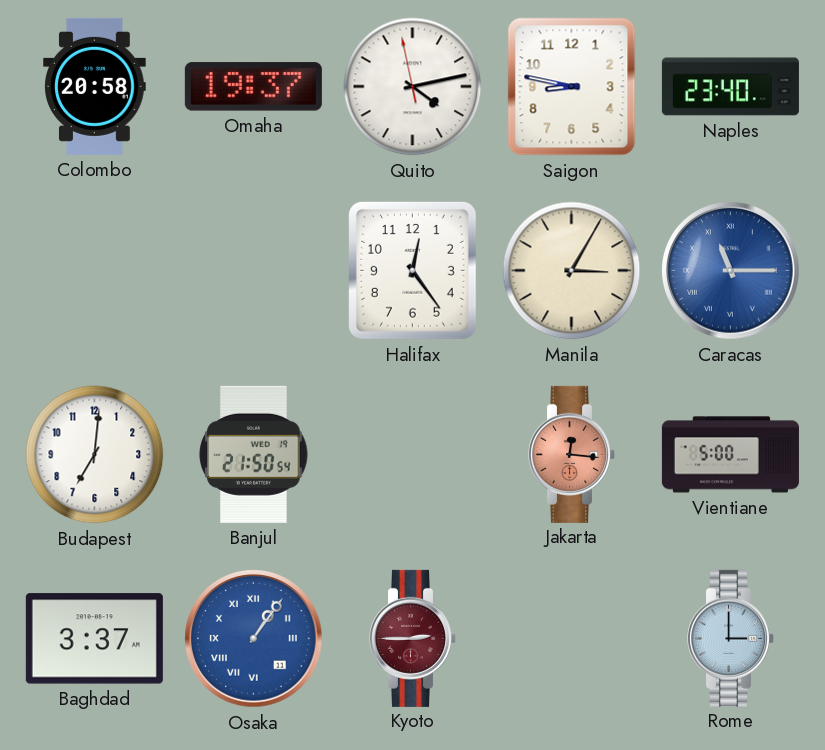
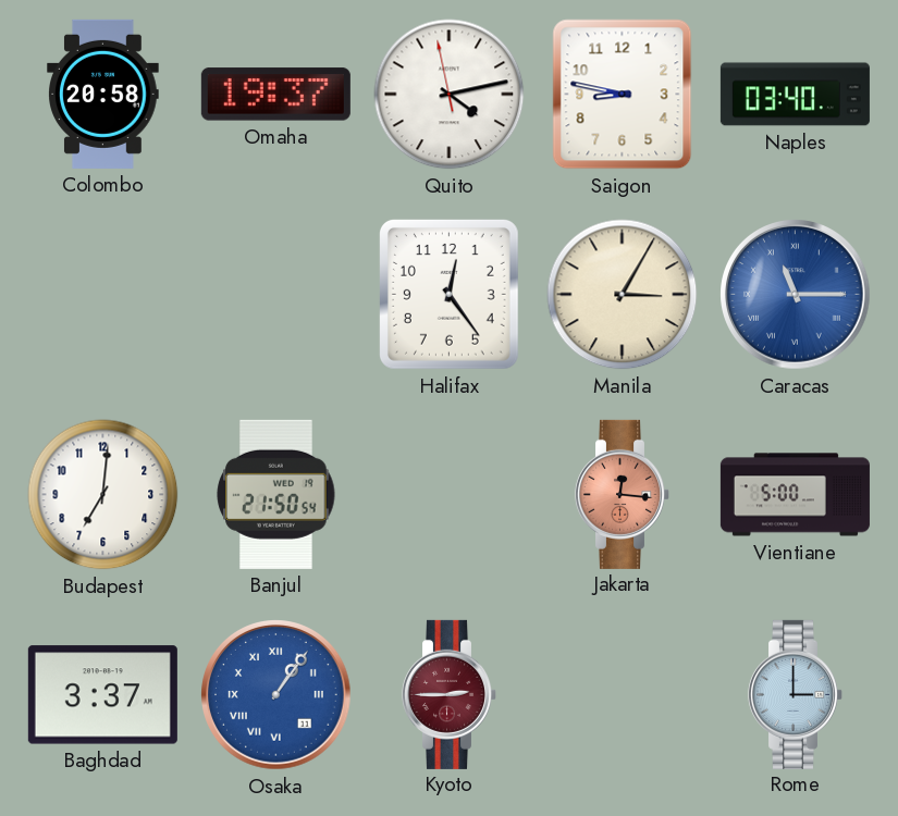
Naples: 23:40 -> 03:40 (795, 95)
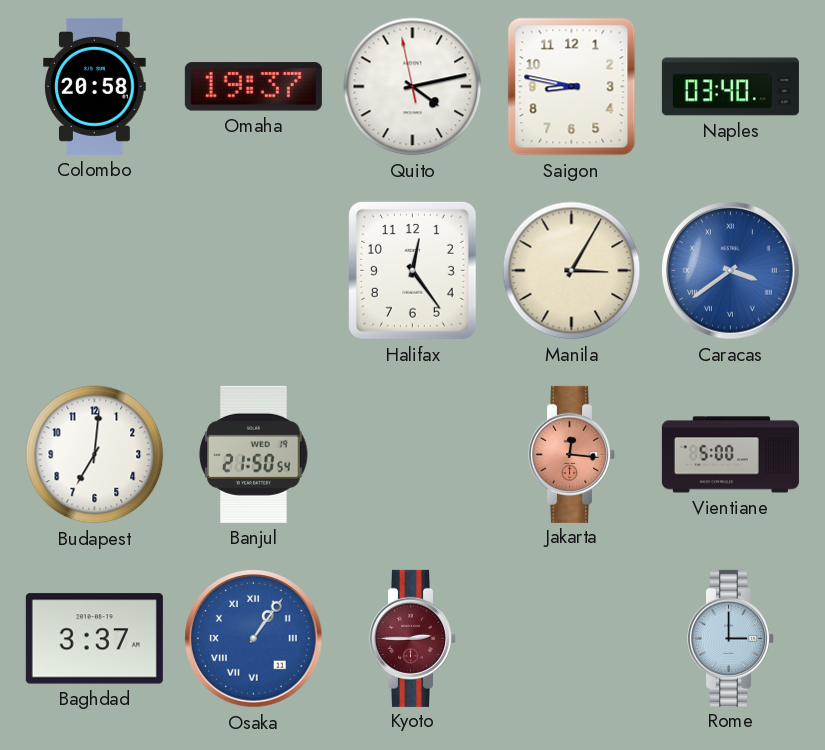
Caracas: 11:15 -> 3:39 (731, 271)
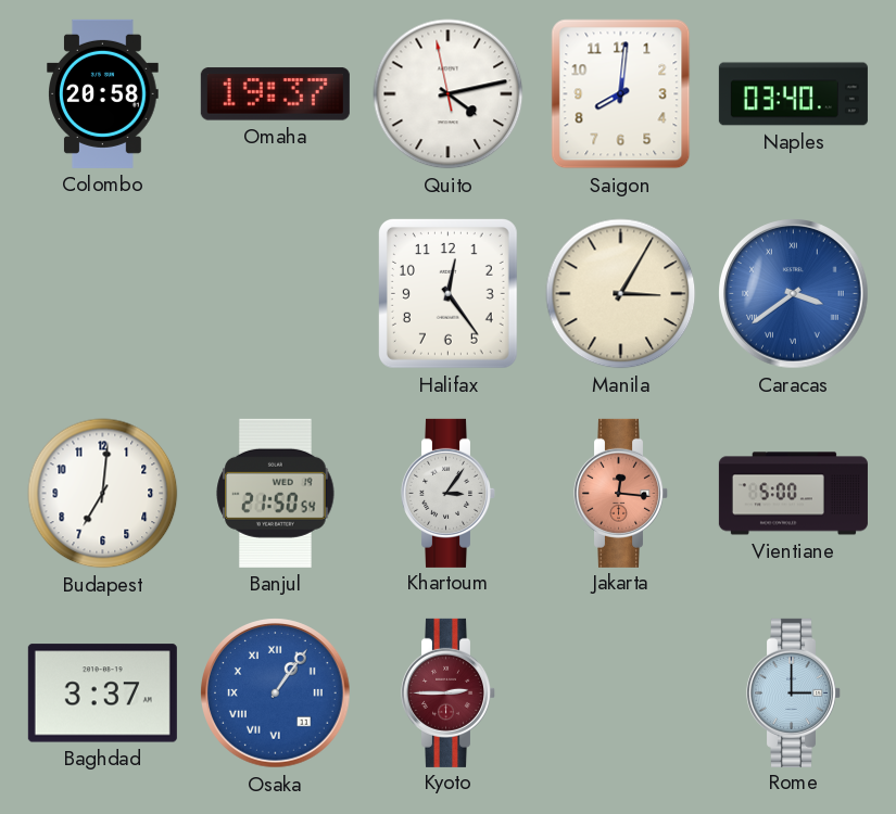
Saigon: 8:47 -> 8:01 (621, 94)
Khartoum: none -> 3:06 (447, 493)
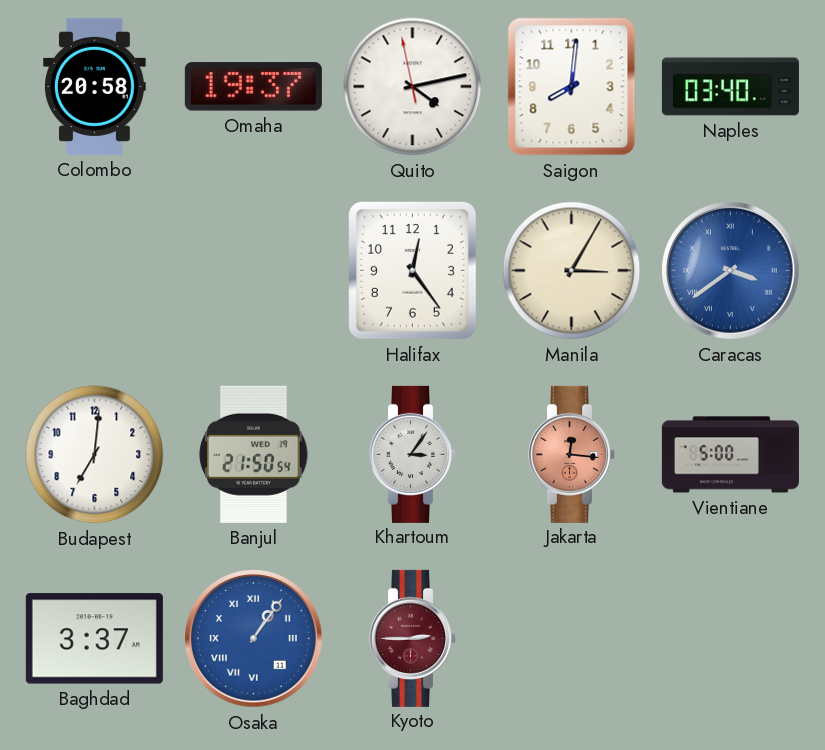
Rome: 3:00 -> none (793, 692)
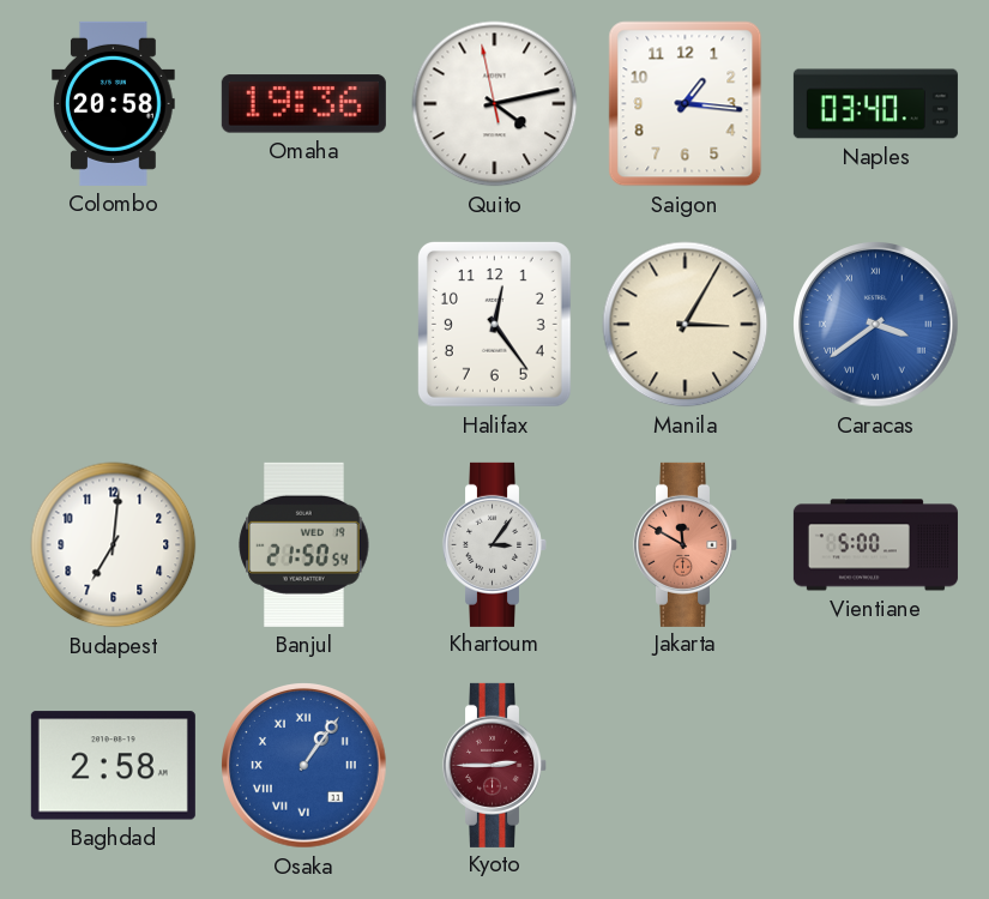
Omaha: 19:37 -> 19:36 (303, 104)
Saigon: 8:01 -> 1:16 (686, 104)
Jakarta: 12:16 -> 11:50 (685, 544)
Baghdad: 3:37 -> 2:58 (113, 766)
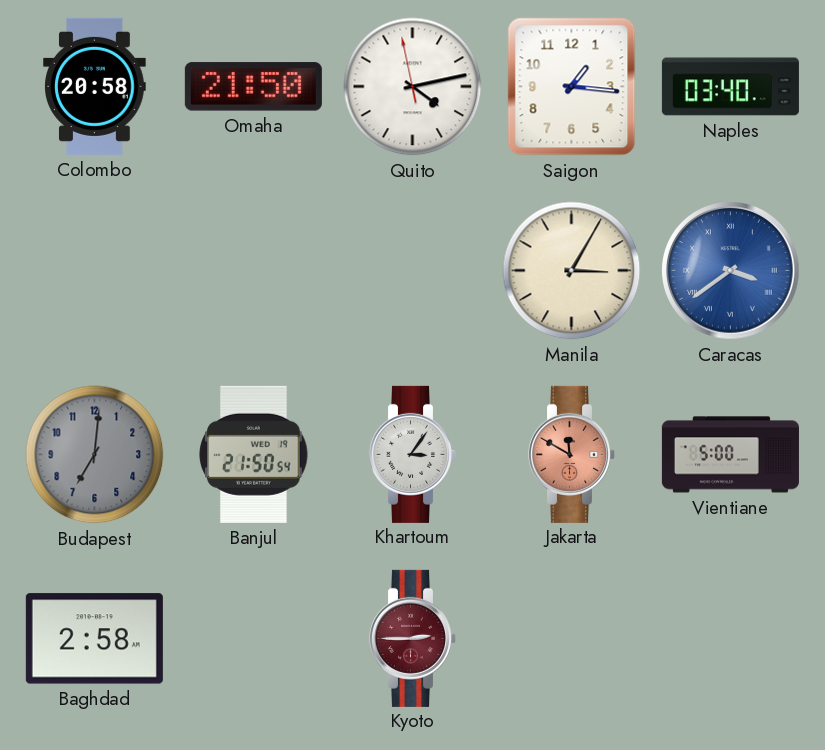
Omaha: 19:36 -> 21:50 (253, 87)
Halifax: 12:24 -> none (494, 324)
Budapest dial: white -> grey (95, 455)
Osaka: 1:06 -> none (304, 766)
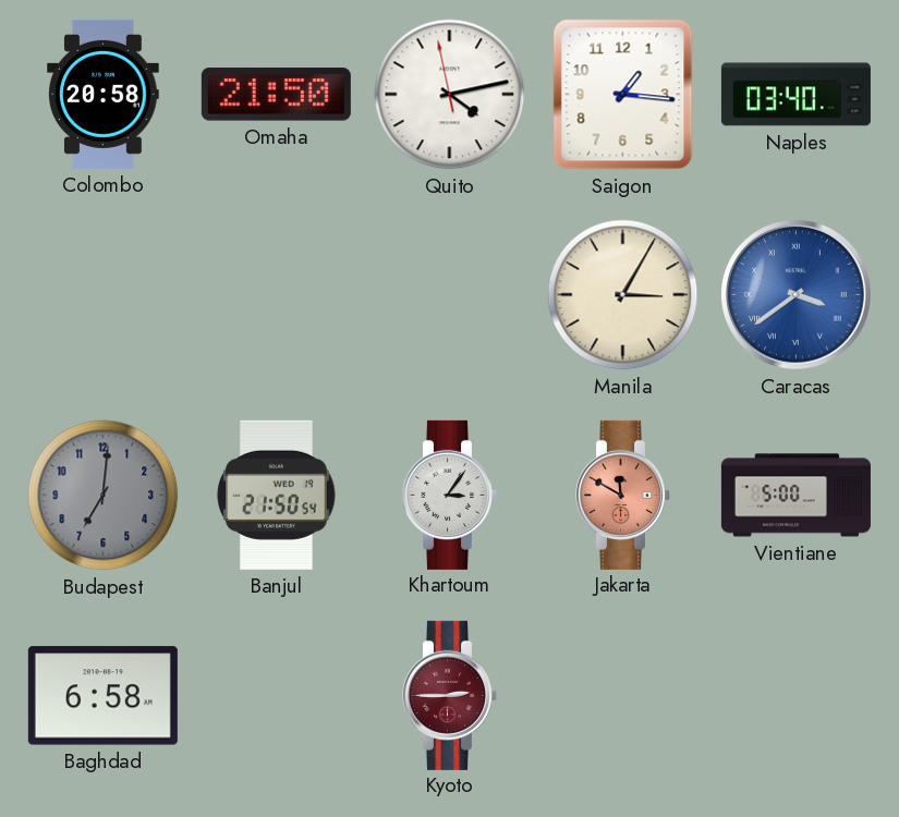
Baghdad: 2:58 -> 6:58 (102, 696)
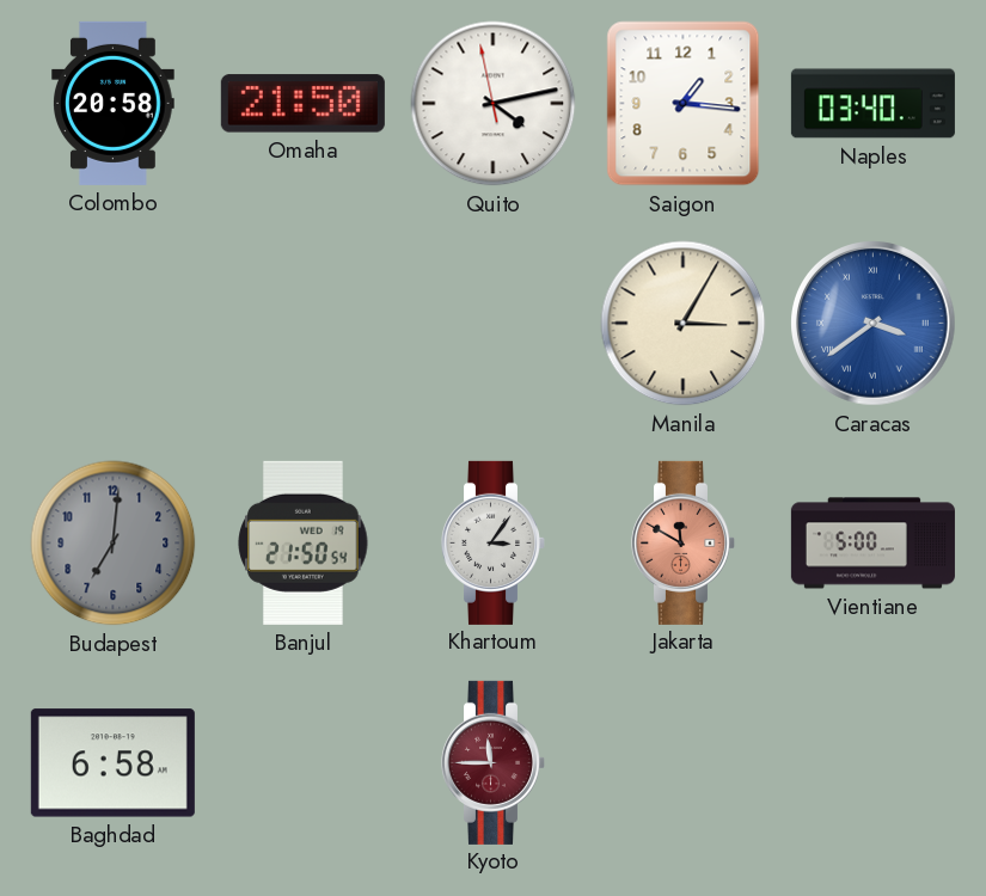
Kyoto: 2:45 -> 11:45 (492, 762)
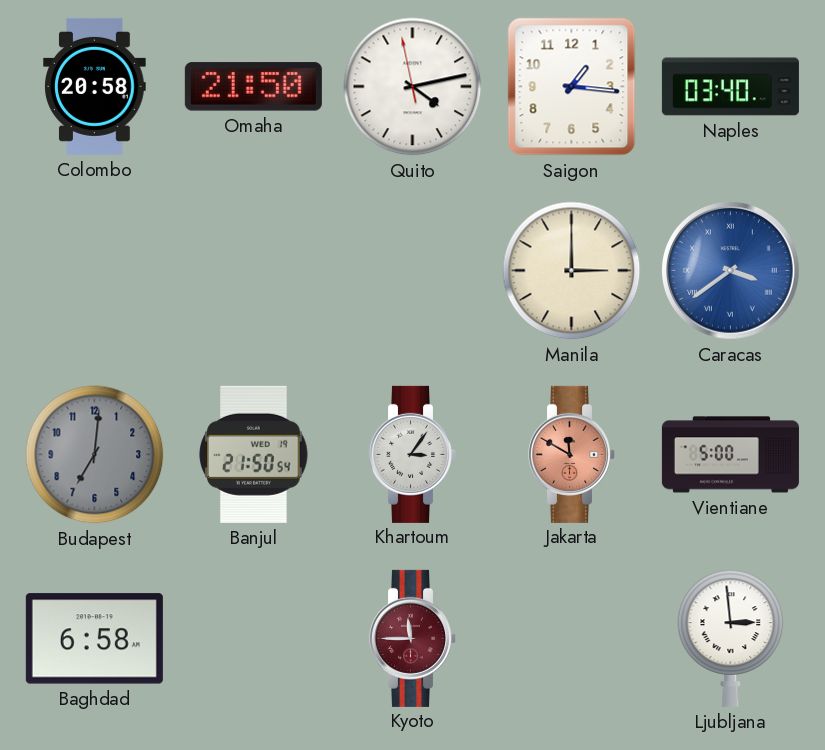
Manila: 3:05 -> 3:00 (572, 271)
Ljubljana: none -> 2:59 (731, 638)
